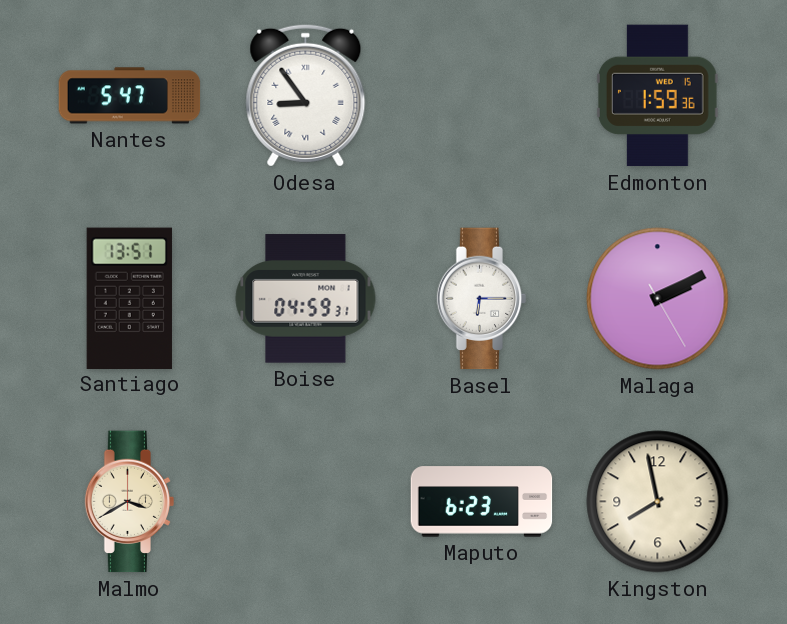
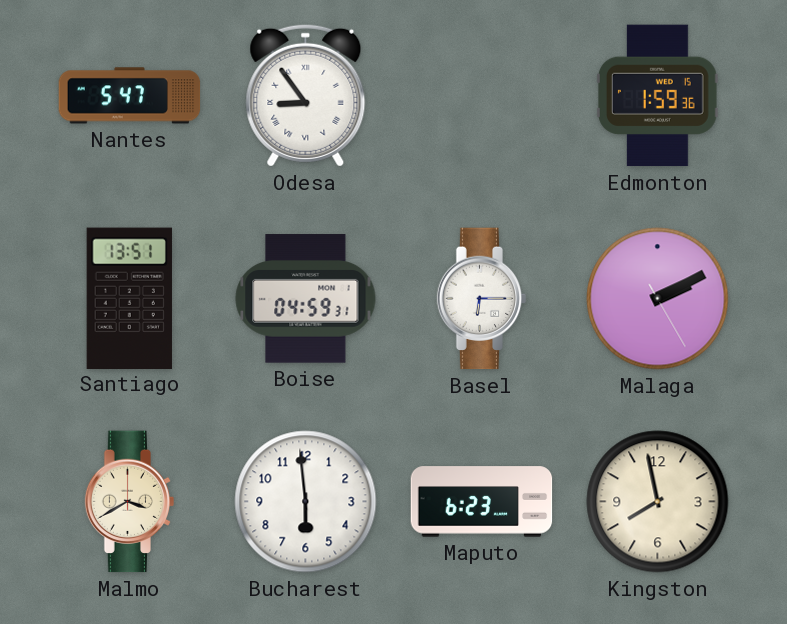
Bucharest: none -> 5:59 (306, 502)
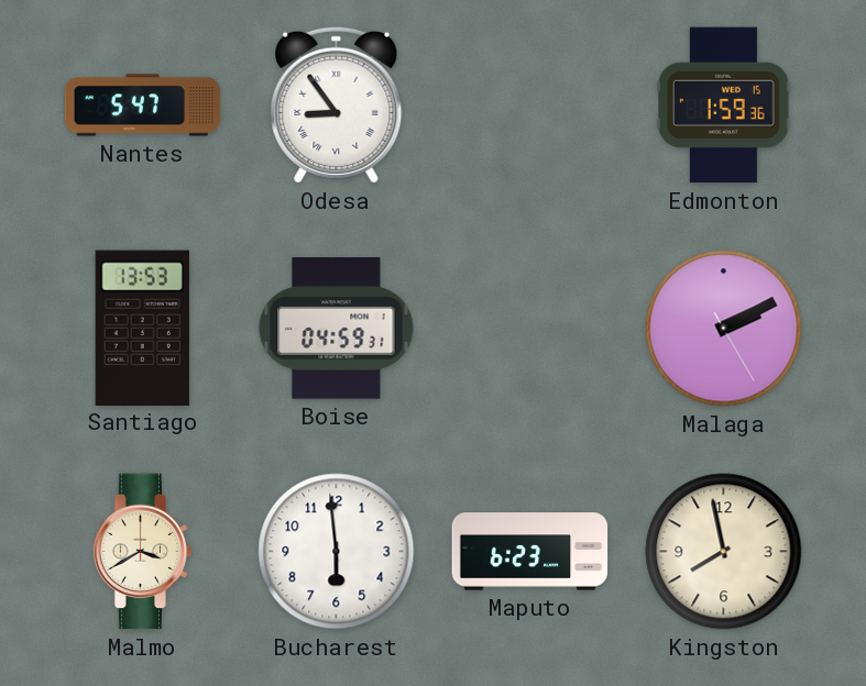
Santiago: 13:51 -> 13:53 (142, 328)
Basel: 6:15 -> none (482, 299)
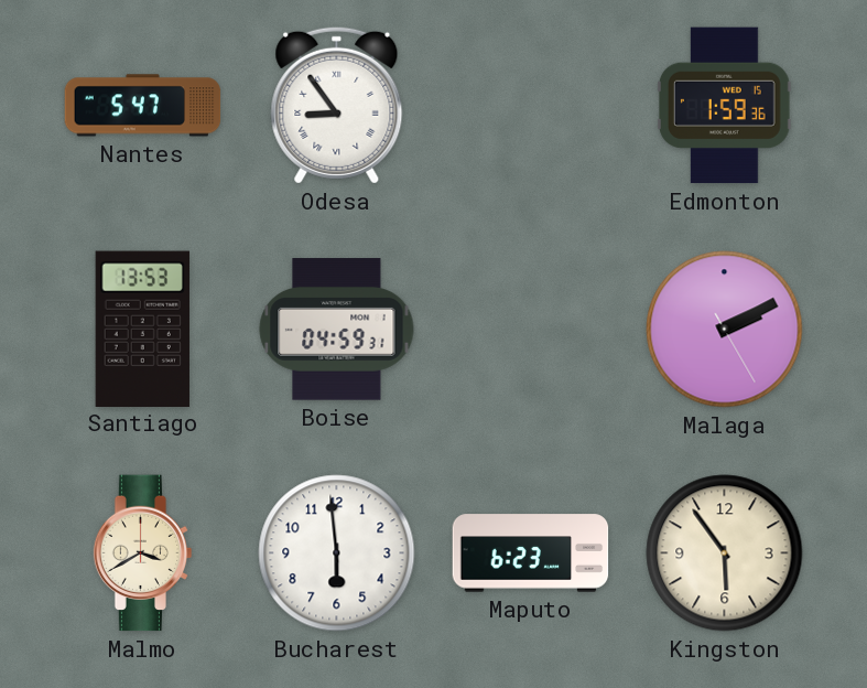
Kingston: 7:58 -> 5:54 (725, 553)
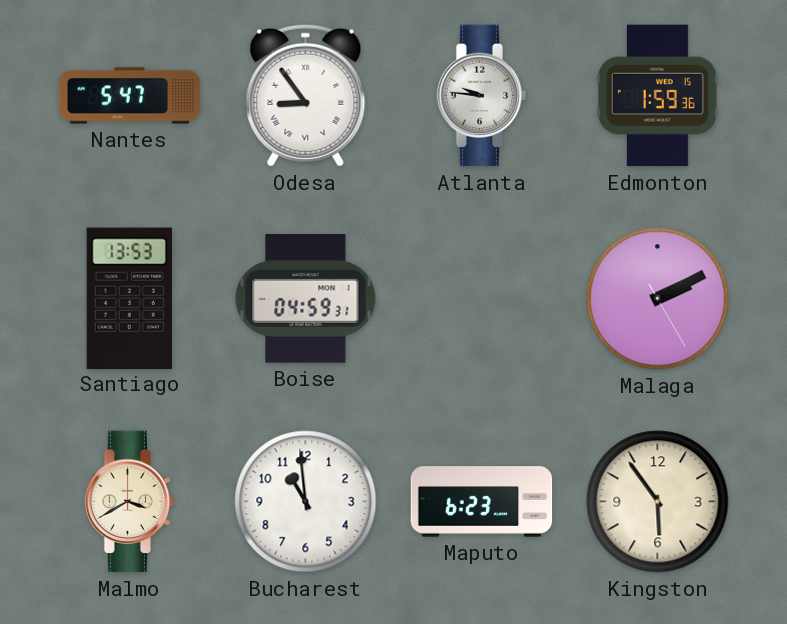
Atlanta: none -> 9:46 (482, 96)
Bucharest: 5:59 -> 10:59 (306, 502)
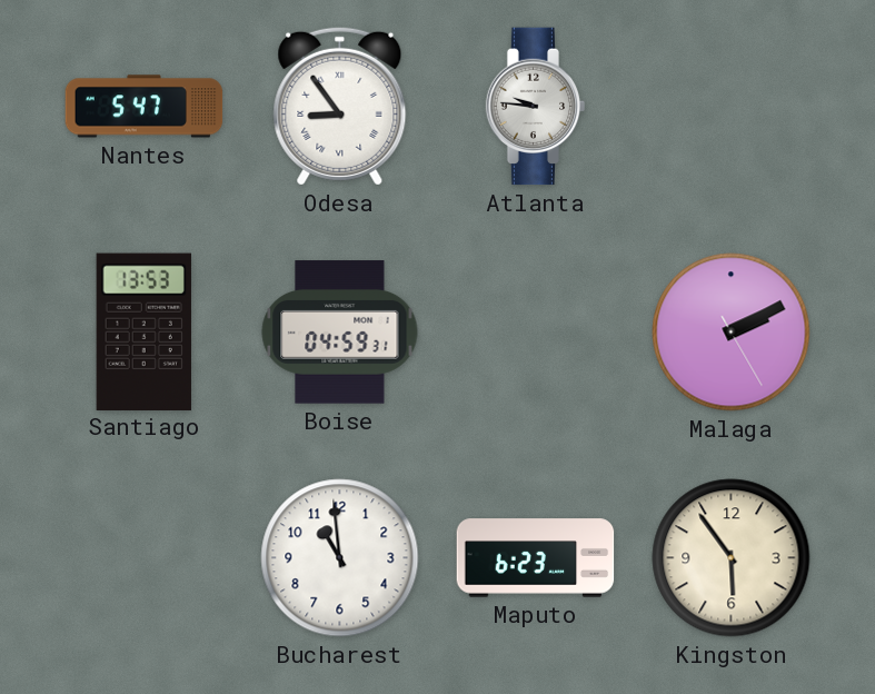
Edmonton: 1:59 -> none (657, 96)
Malmo: 3:40 -> none (130, 502)
